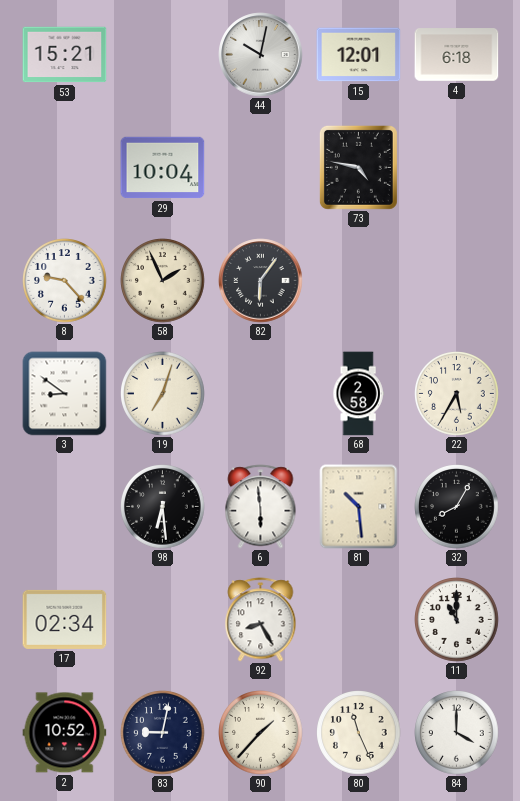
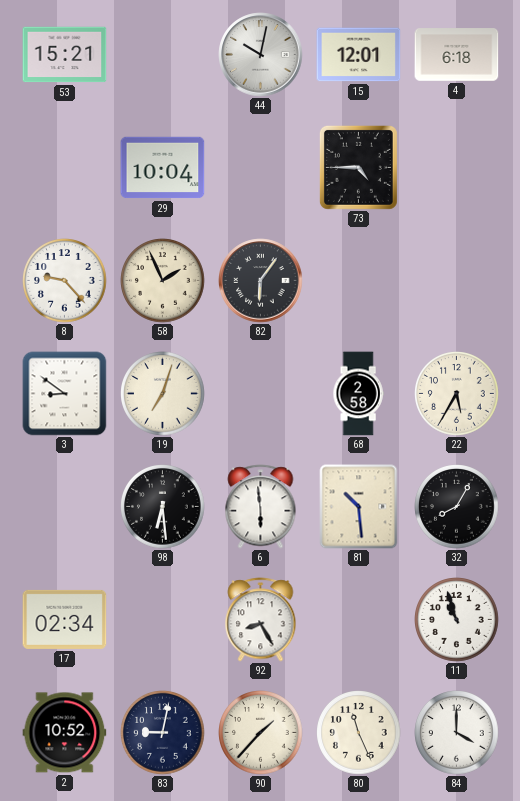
73: 4:47 -> 4:45 (358, 167)
11: 11:00 -> 10:57 (457, 620)
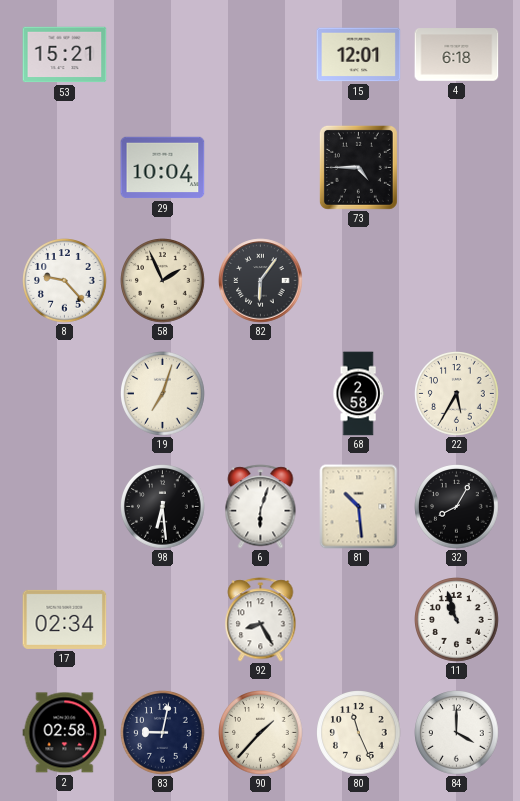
44: 10:02 -> none (261, 55)
3: 8:51 -> none (65, 394)
6: 5:59 -> 6:03 (261, 507)
2: 10:52 -> 02:58 (65, 733)
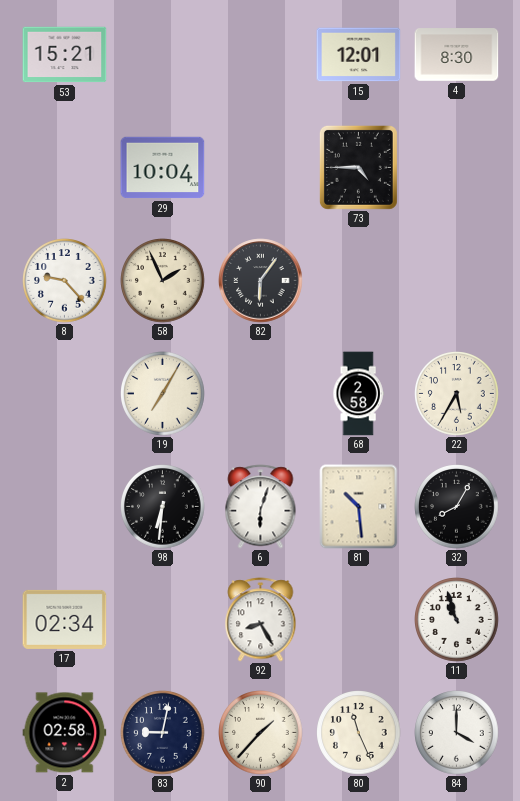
4: 6:18 -> 8:30 (457, 55)
19: 7:03 -> 7:05 (163, 394)
98: 6:29 -> 6:31 (163, 507)
